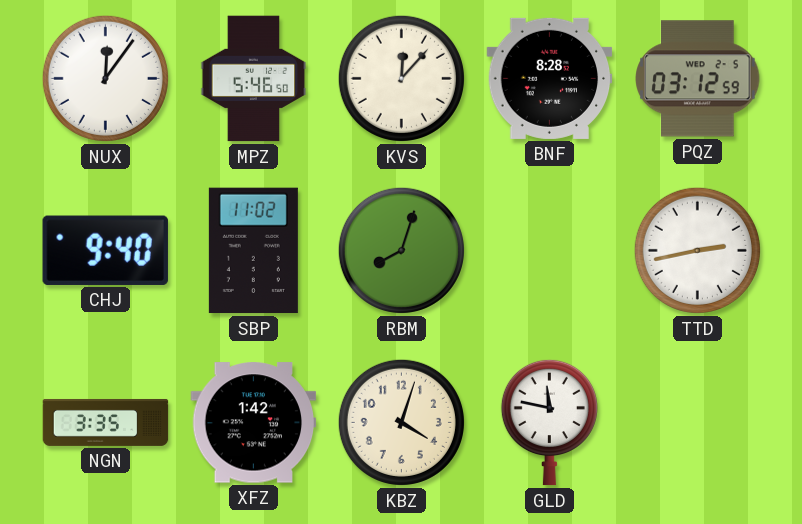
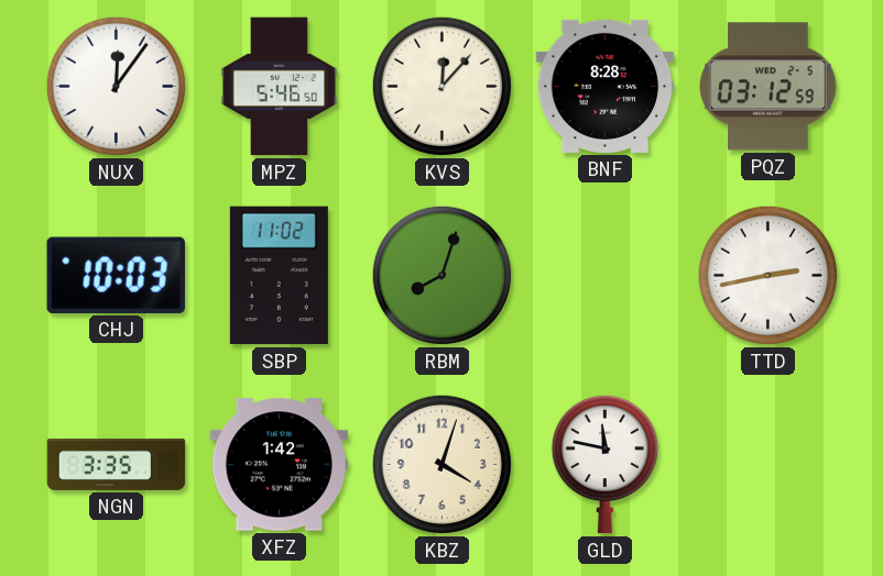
CHJ: 9:40 -> 10:03 (116, 275)
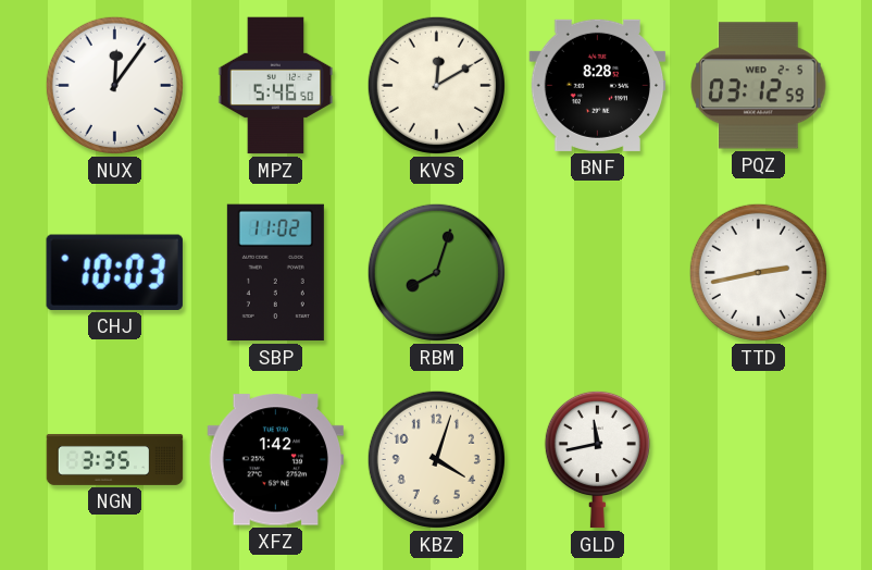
KVS: 12:07 -> 12:10 (436, 85)
GLD: 11:47 -> 11:43 (597, 459)
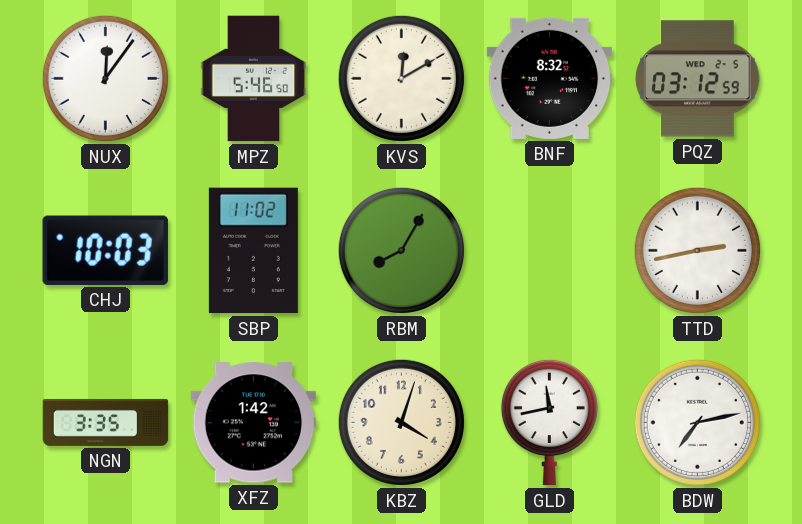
BNF: 8:28 -> 8:32 (550, 78)
RBM: 8:03 -> 8:05 (401, 250)
BDW: none -> 7:13 (697, 422)
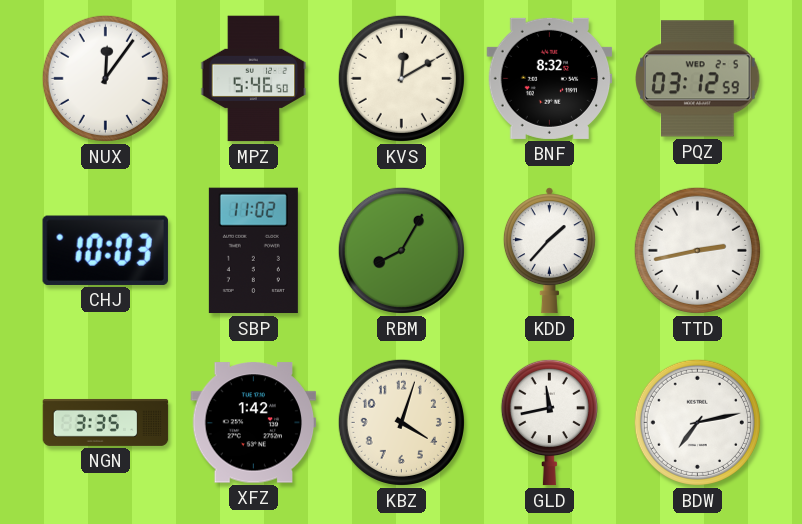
KDD: none -> 1:37 (549, 251)
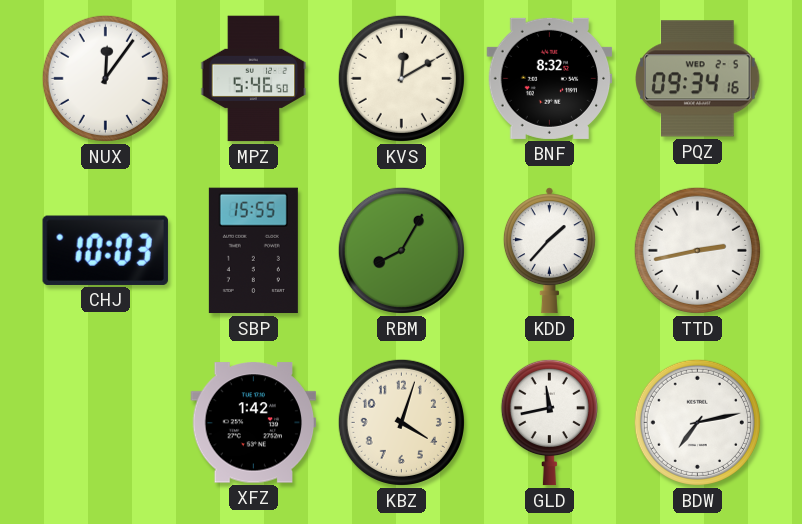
PQZ: 03:12 -> 09:34 (698, 79)
SBP: 11:02 -> 15:55 (253, 251)
NGN: 3:35 -> none (106, 422)
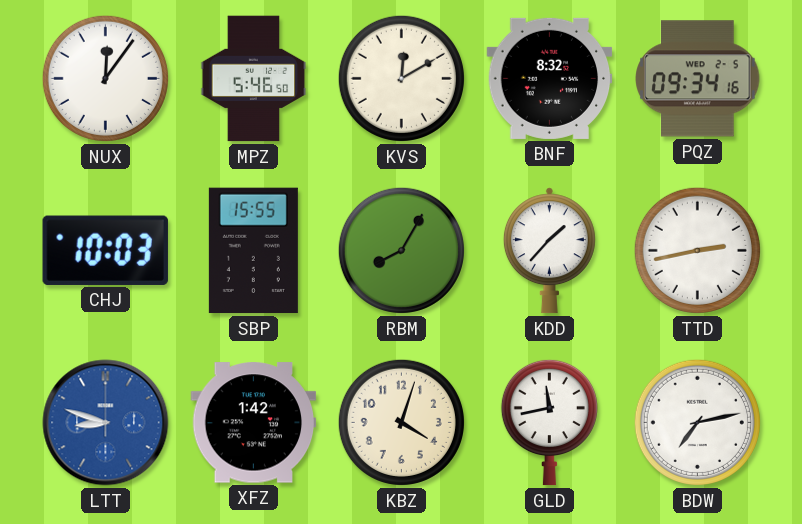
LTT: none -> 8:48 (106, 423)
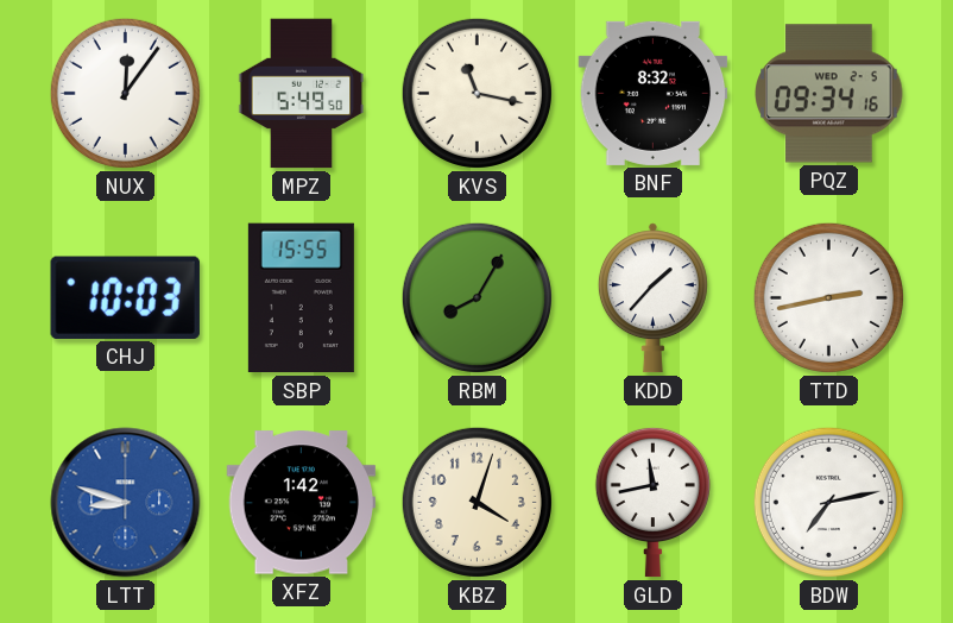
MPZ: 5:46 -> 5:49 (302, 94)
KVS: 12:10 -> 11:17 (476, 93)
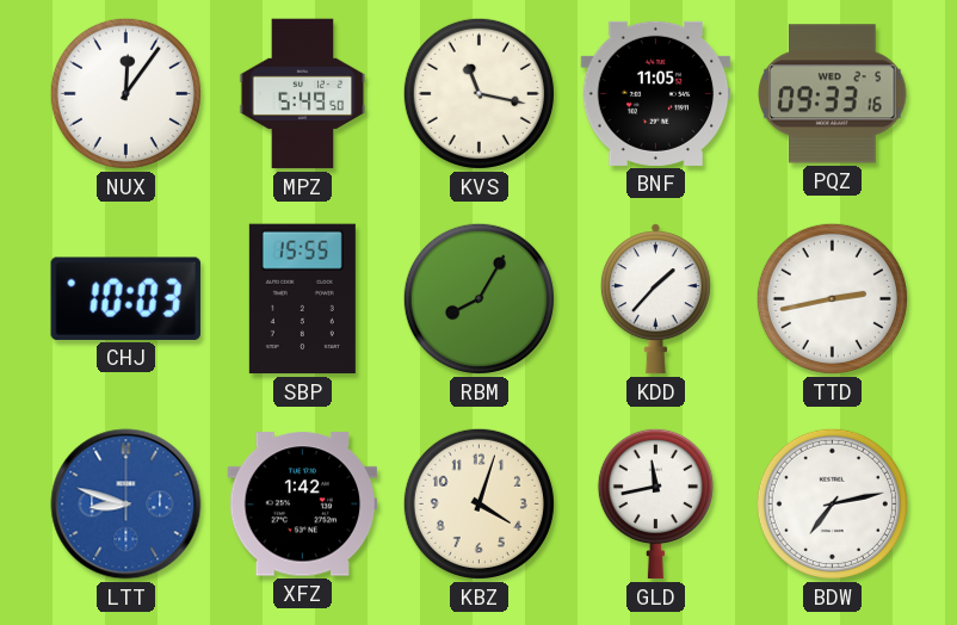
BNF: 8:32 -> 11:05 (656, 93)
PQZ: 09:34 -> 09:33 (833, 94)
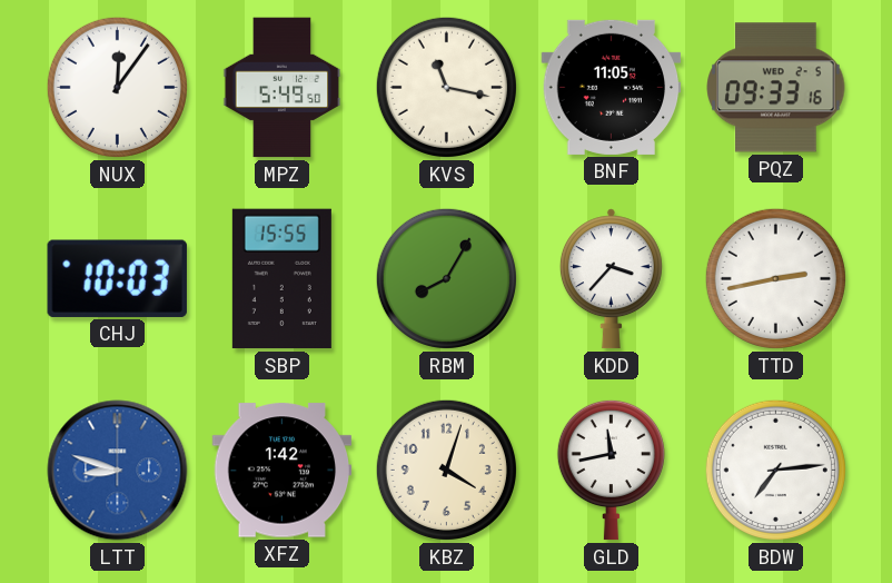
KDD: 1:37 -> 3:37 (611, 279)
BDW: 7:13 -> 7:14 (775, 470)
